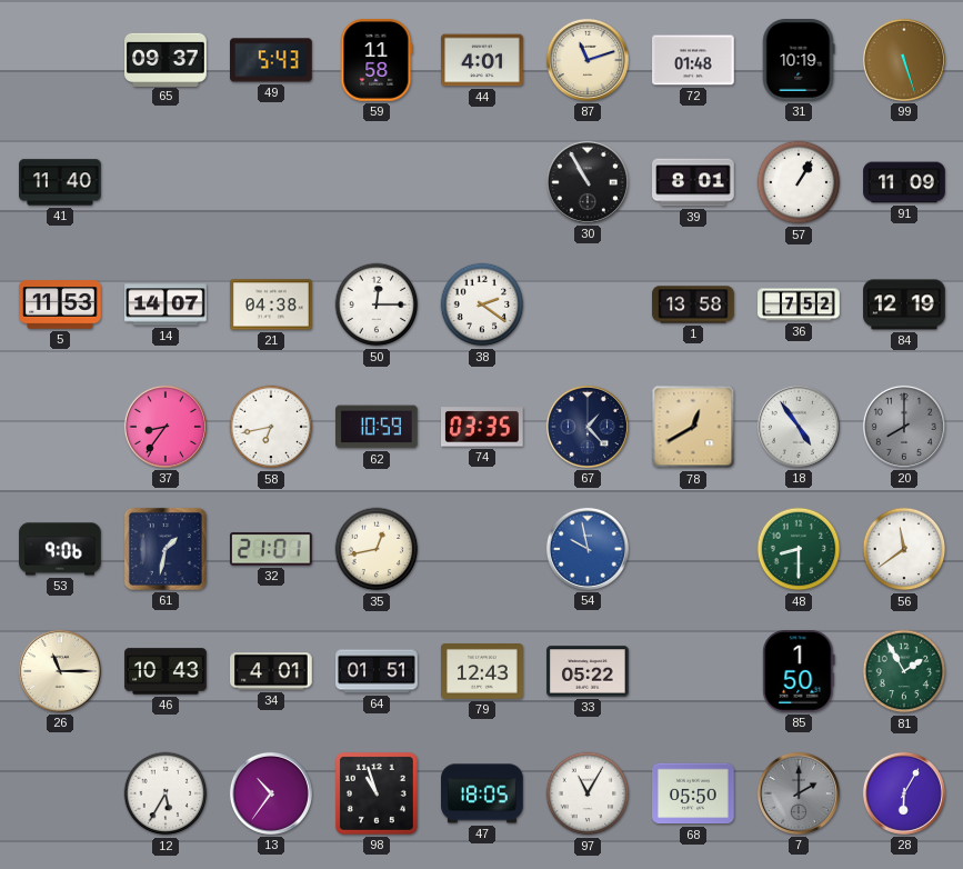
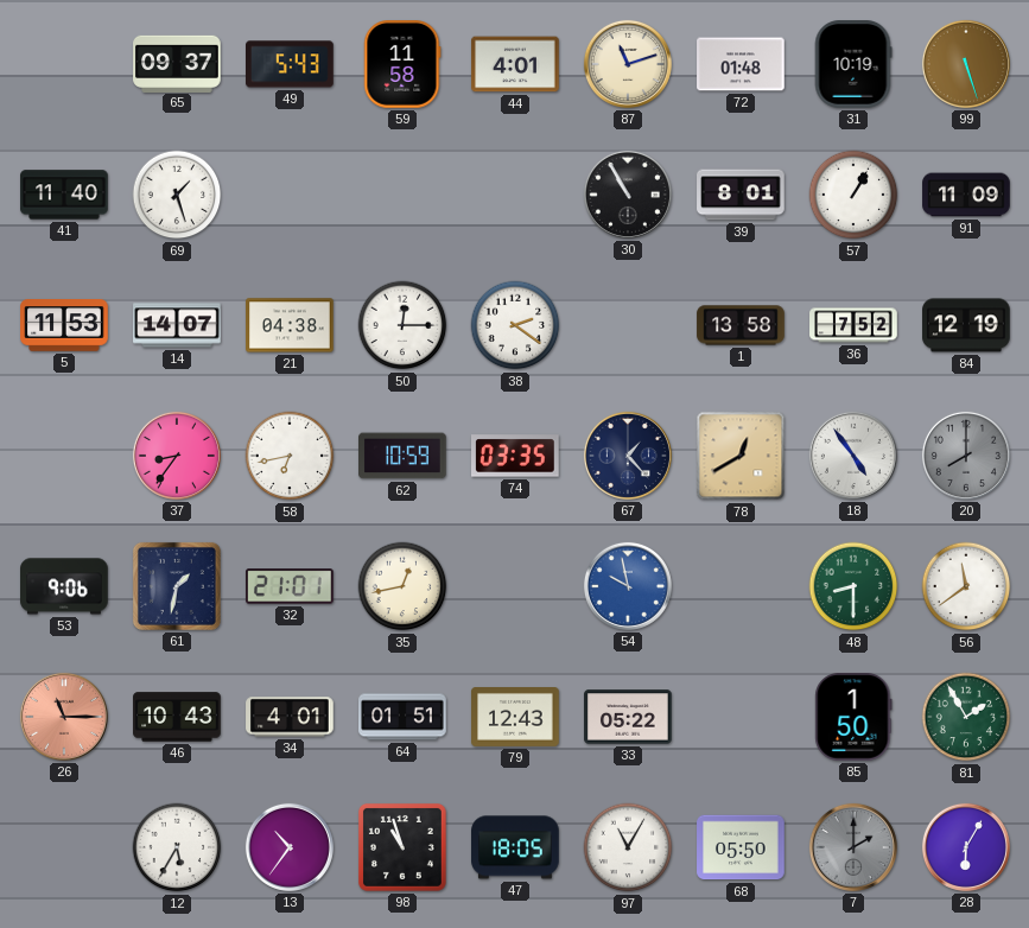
69: none -> 1:27 (177, 195)
26 dial: cream -> salmon (64, 717)
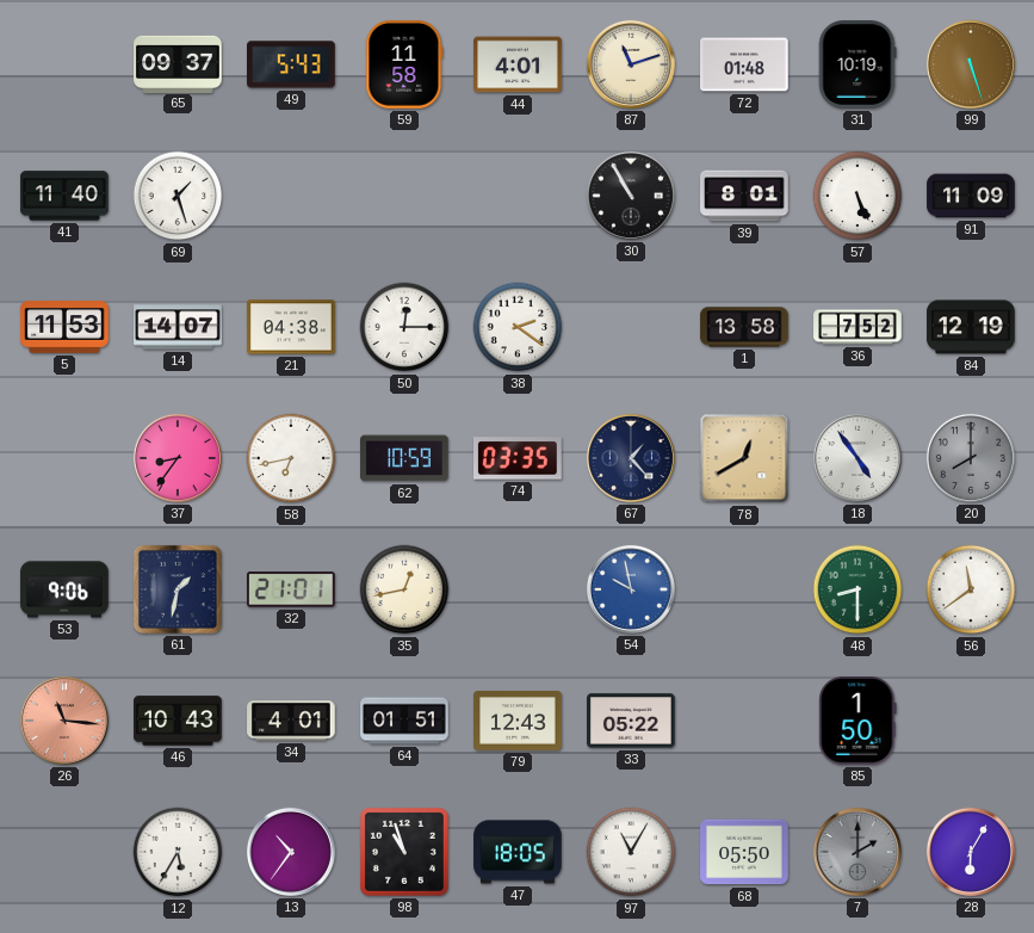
57: 1:05 -> 5:26 (857, 196)
26: 11:15 -> 11:16 (64, 721)
81: 1:55 -> none (966, 717)
